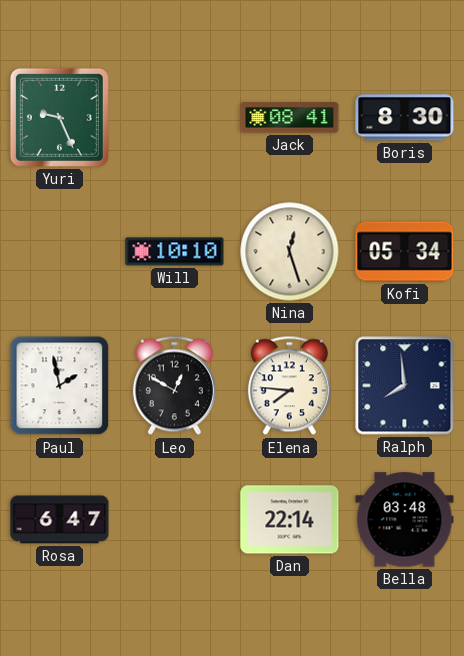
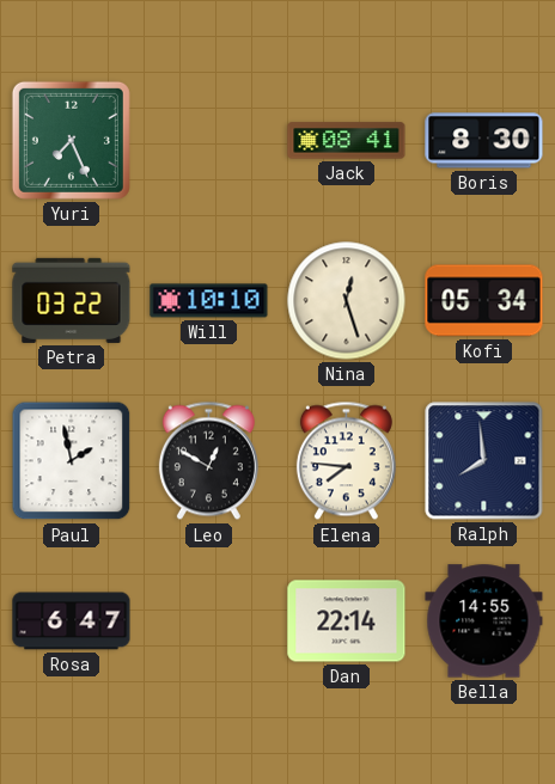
Yuri: 9:26 -> 7:26 (71, 140)
Petra: none -> 03:22 (72, 300)
Bella: 03:48 -> 14:55 (484, 621)
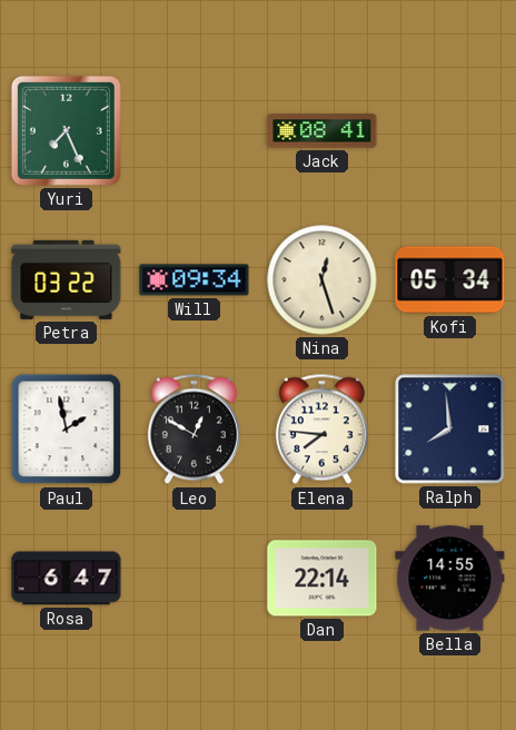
Boris: 8:30 -> none (484, 141)
Will: 10:10 -> 09:34 (195, 280)
